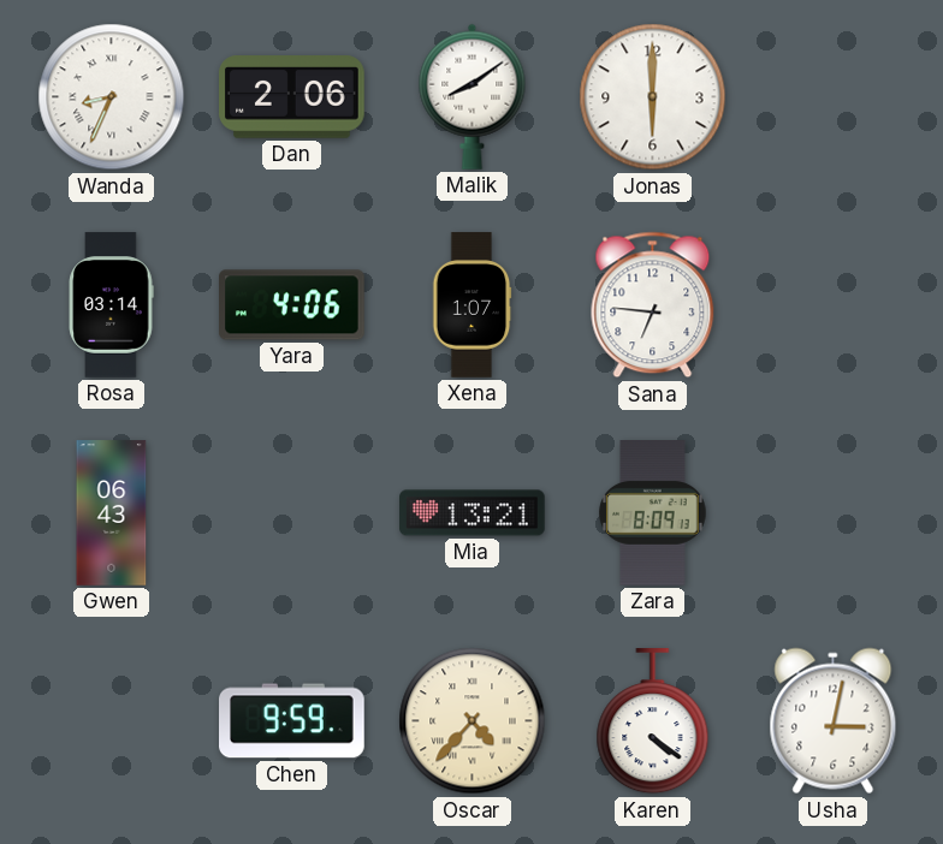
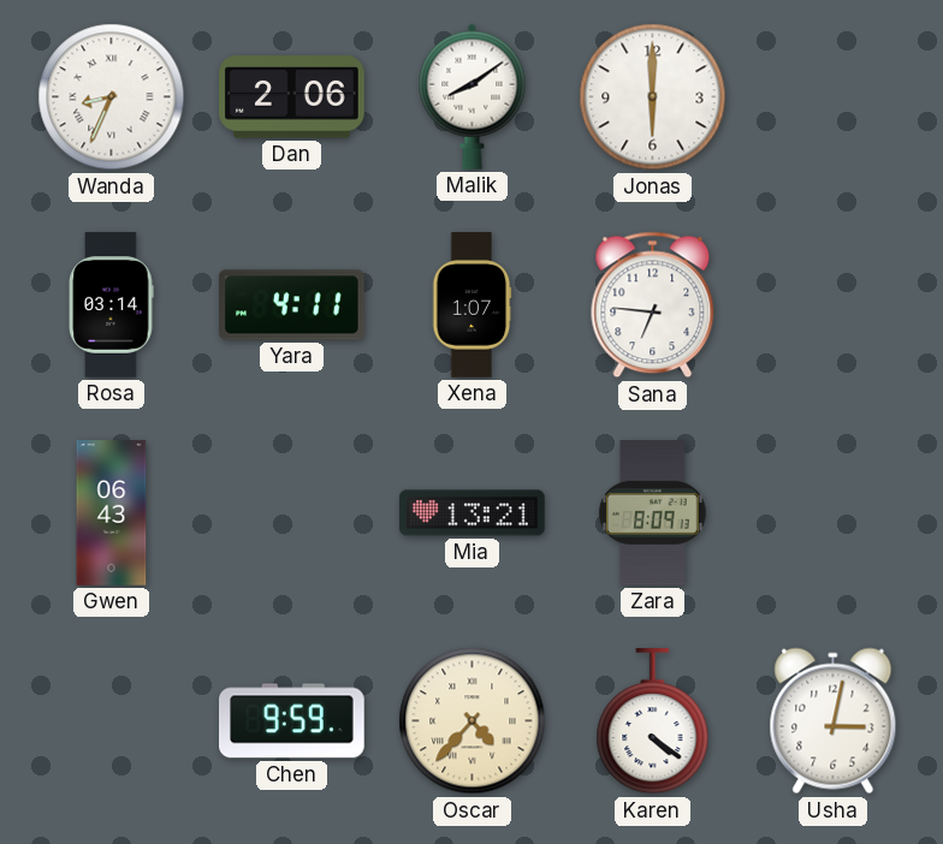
Yara: 4:06 -> 4:11 (292, 305)
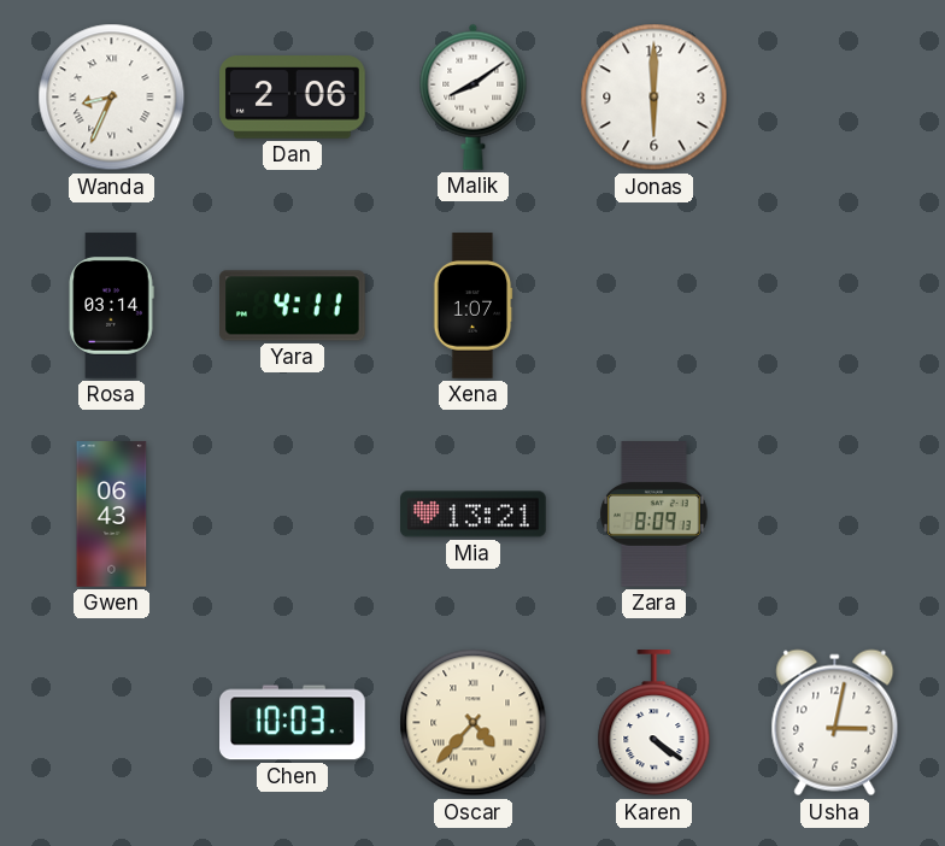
Sana: 6:46 -> none (653, 305)
Chen: 9:59 -> 10:03 (293, 723)
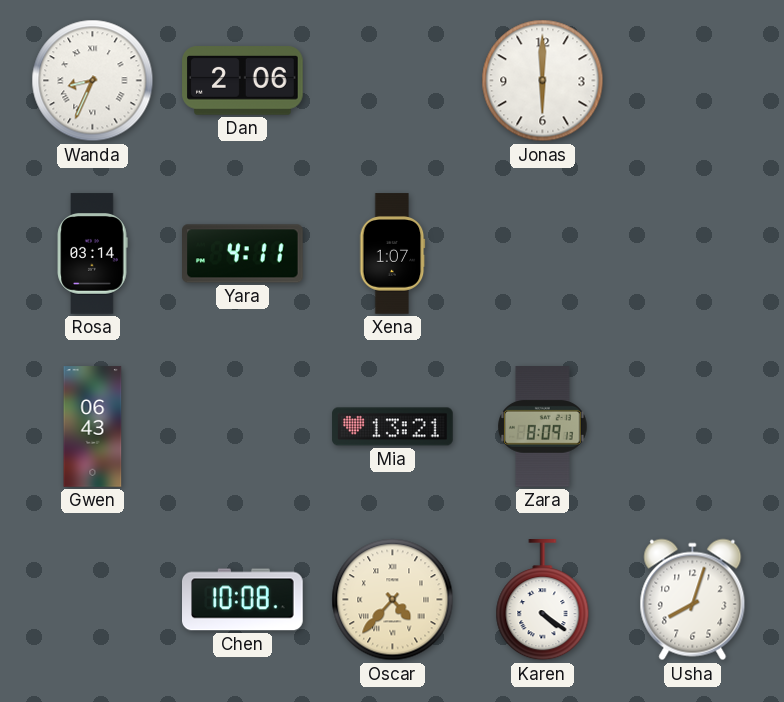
Malik: 8:09 -> none (474, 96)
Chen: 10:03 -> 10:08 (243, 600)
Usha: 3:02 -> 8:03 (693, 600)
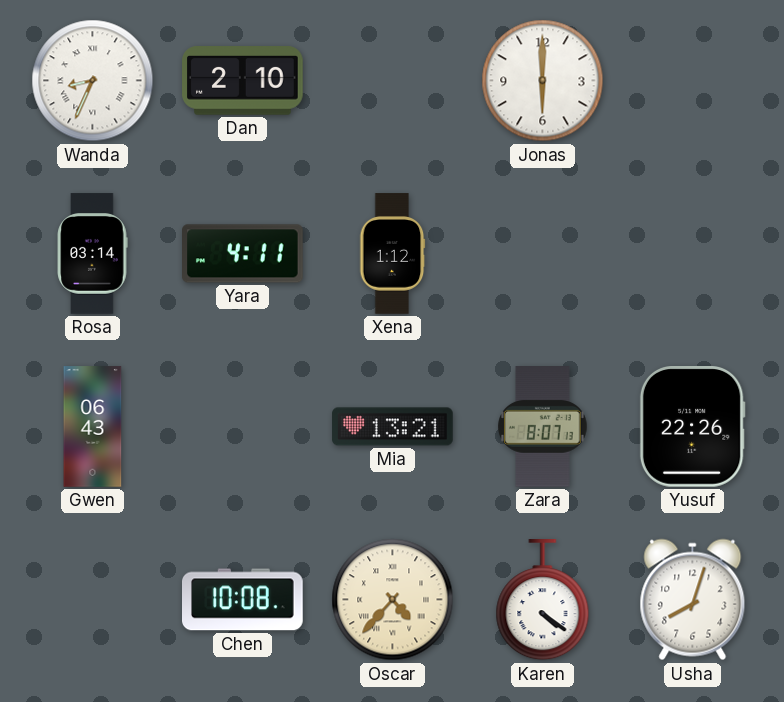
Dan: 2:06 -> 2:10 (243, 81)
Xena: 1:07 -> 1:12 (392, 254)
Zara: 8:09 -> 8:07 (543, 427)
Yusuf: none -> 22:26 (692, 427)
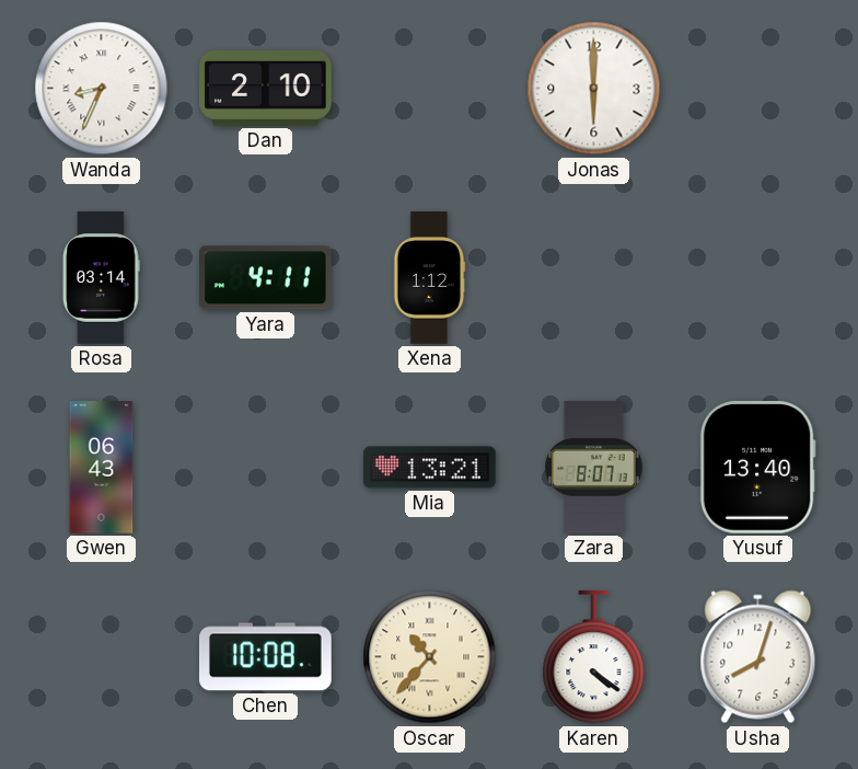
Yusuf: 22:26 -> 13:40 (757, 468)
Oscar: 4:37 -> 10:37 (430, 657)
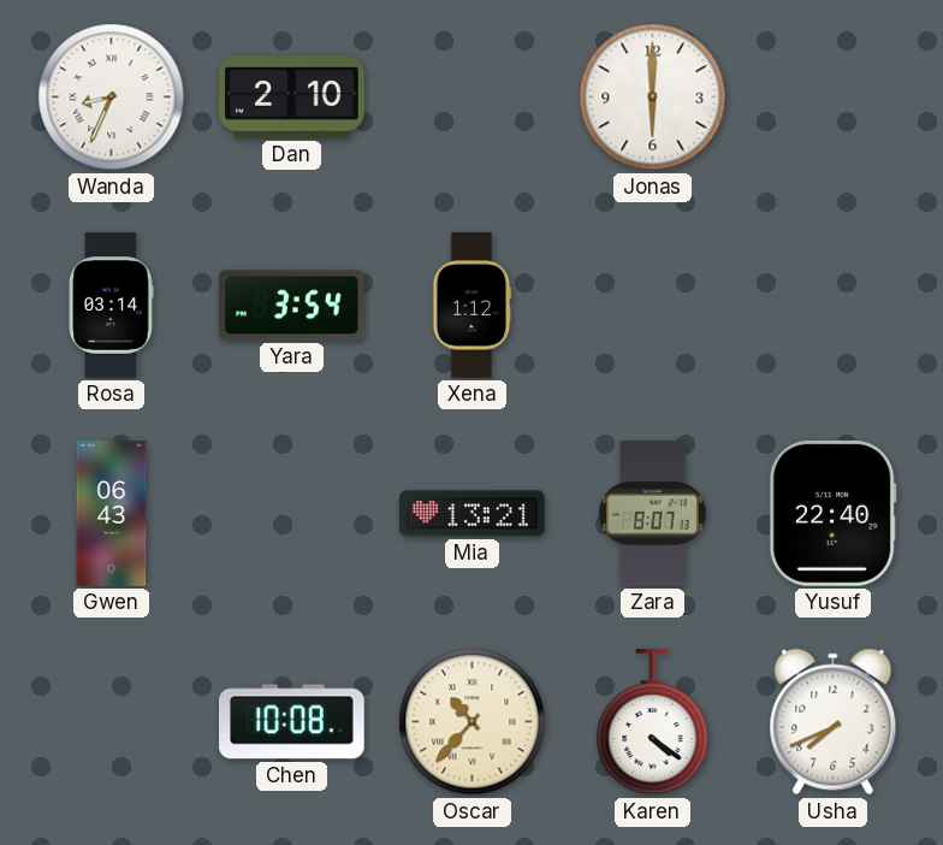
Yara: 4:11 -> 3:54 (292, 306)
Yusuf: 13:40 -> 22:40 (832, 514)
Usha: 8:03 -> 7:41 (834, 722)
